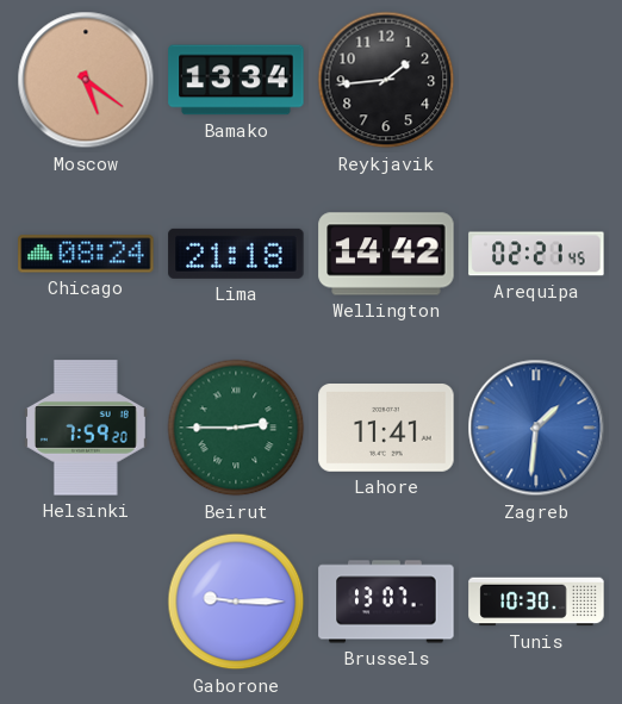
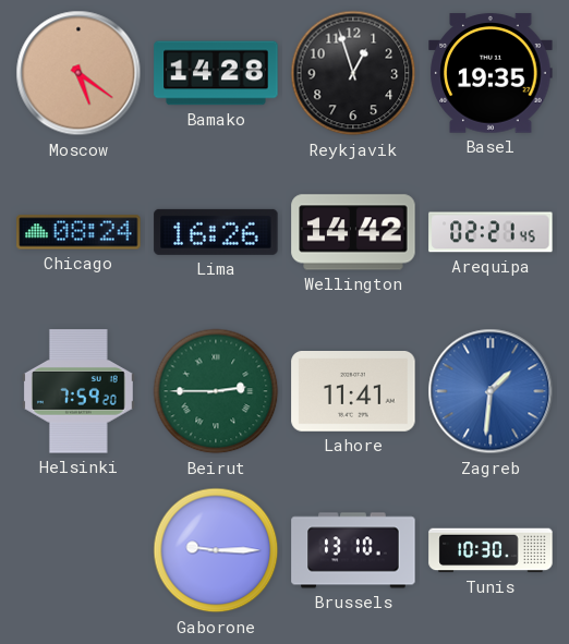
Bamako: 13:34 -> 14:28 (216, 73)
Reykjavik: 1:44 -> 12:57 (353, 73)
Basel: none -> 19:35 (491, 73)
Lima: 21:18 -> 16:26 (216, 232)
Brussels: 13:07 -> 13:10 (353, 550)
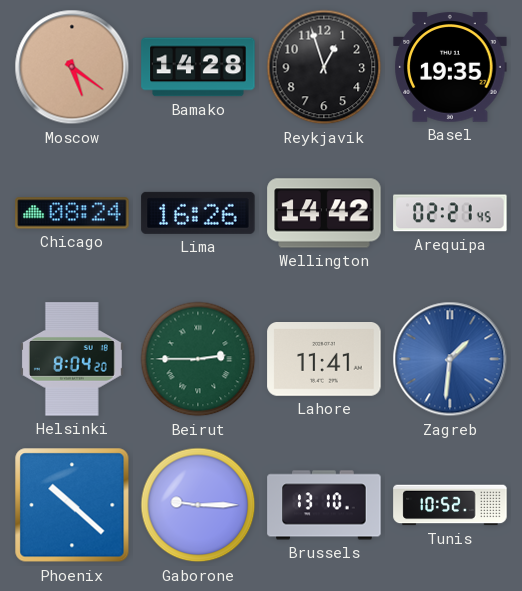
Helsinki: 7:59 -> 8:04 (72, 359)
Phoenix: none -> 10:22 (72, 505)
Tunis: 10:30 -> 10:52 (450, 505)
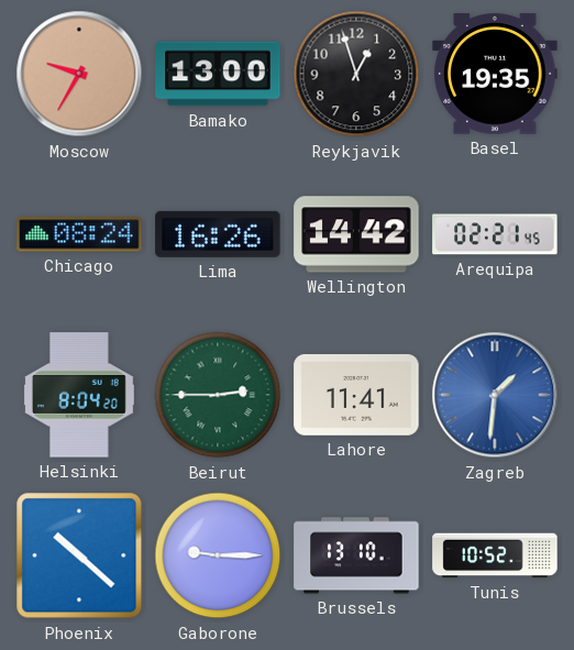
Moscow: 5:21 -> 9:35 (79, 74)
Bamako: 14:28 -> 13:00 (218, 74)
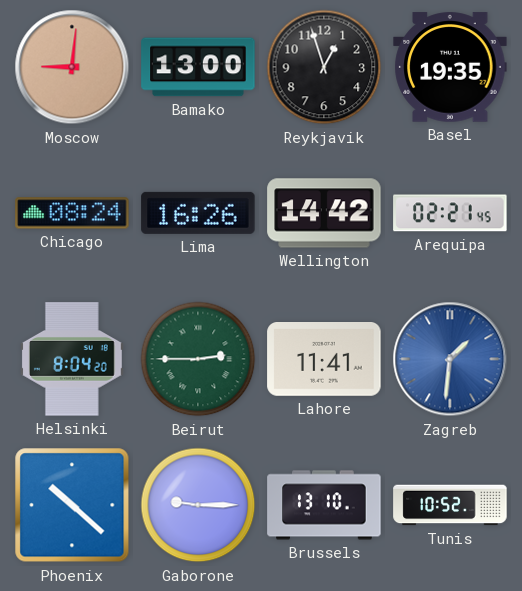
Moscow: 9:35 -> 9:01 (72, 67)
